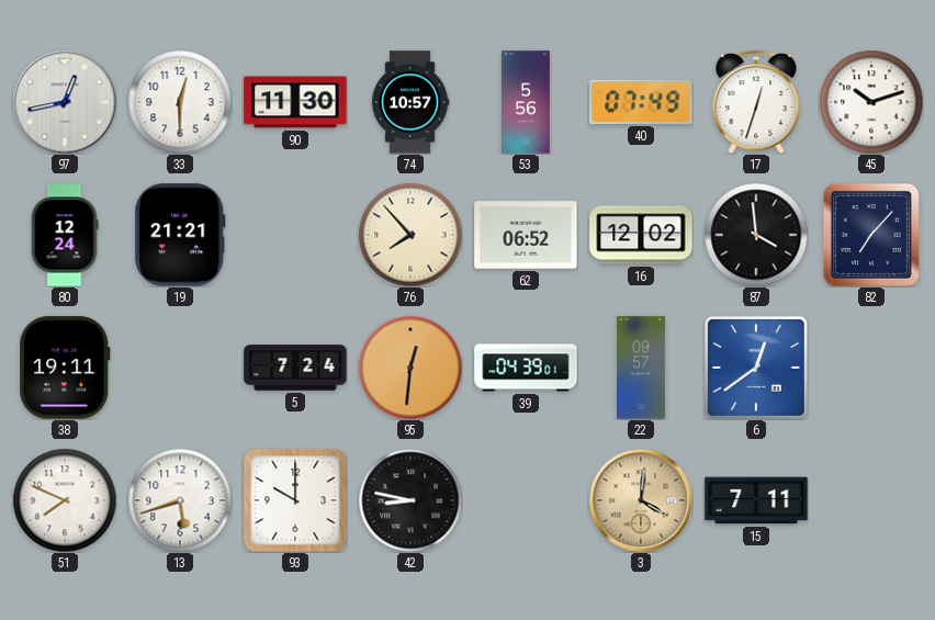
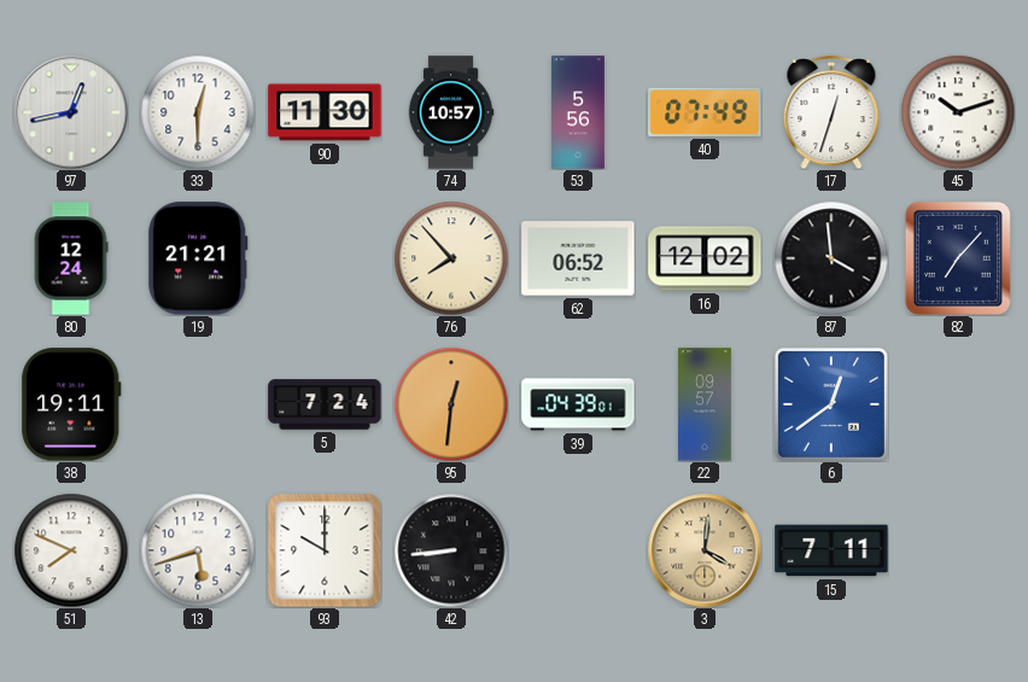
42: 8:47 -> 8:44 (451, 550)
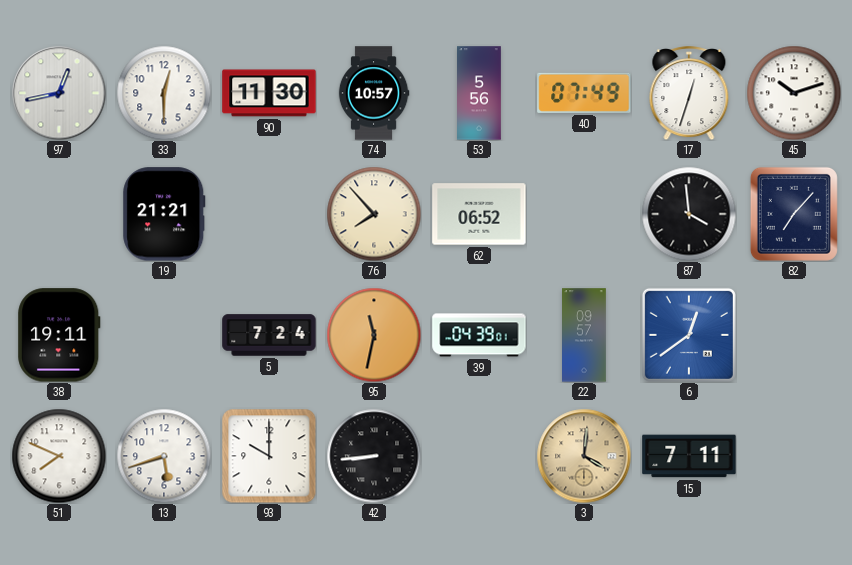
80: 12:24 -> none (71, 258)
16: 12:02 -> none (705, 258)
95: 12:31 -> 11:32 (374, 335)
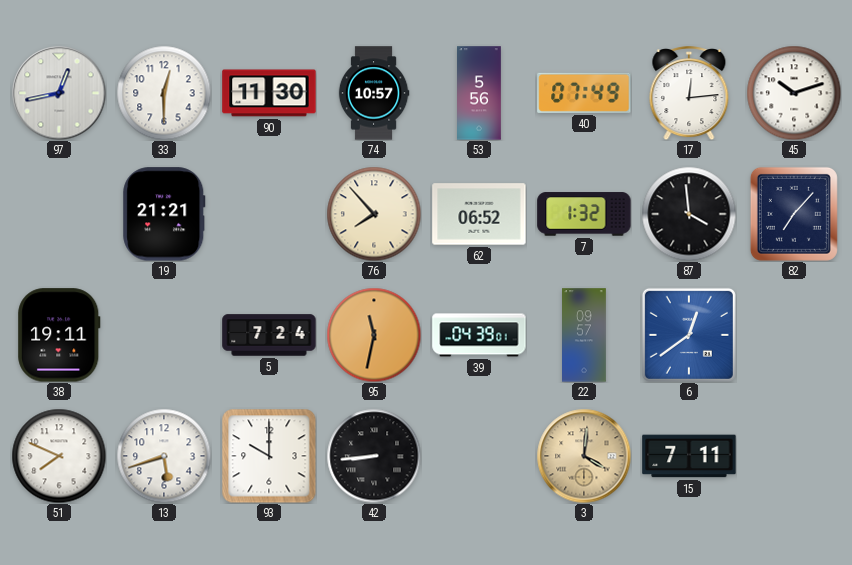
17: 12:33 -> 12:14 (689, 93)
7: none -> 1:32 (584, 214)
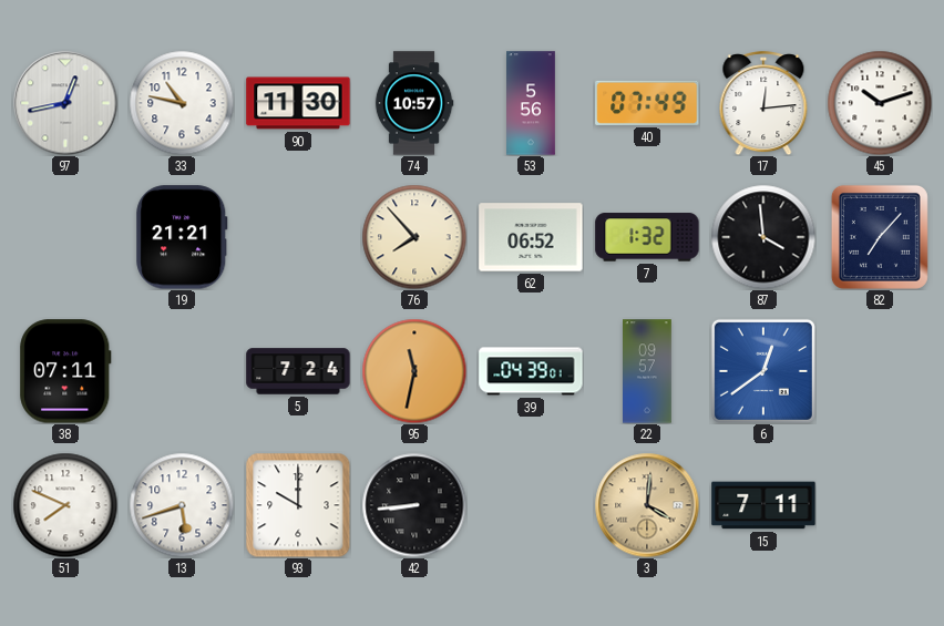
33: 12:30 -> 10:47 (182, 103)
38: 19:11 -> 07:11 (65, 371)
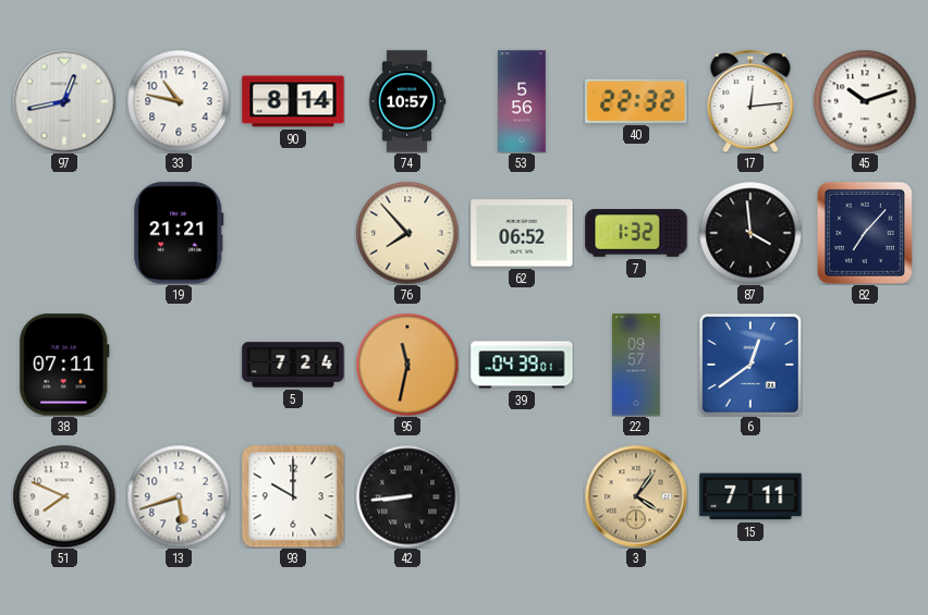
90: 11:30 -> 8:14 (293, 101)
40: 07:49 -> 22:32 (636, 101)
3: 4:01 -> 4:06 (636, 496)
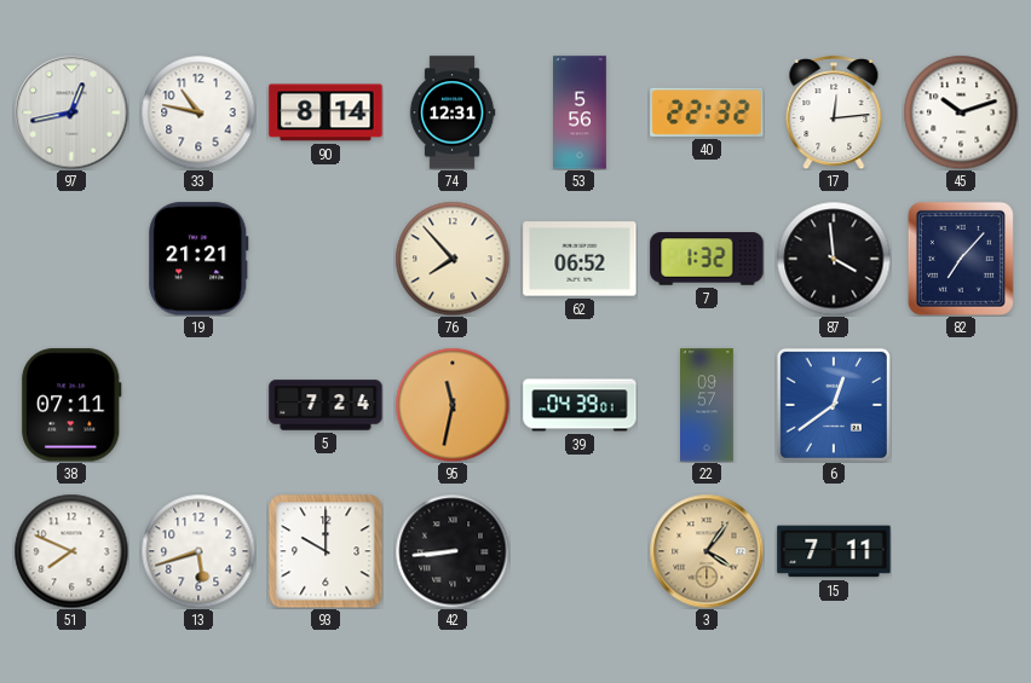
74: 10:57 -> 12:31 (453, 112)
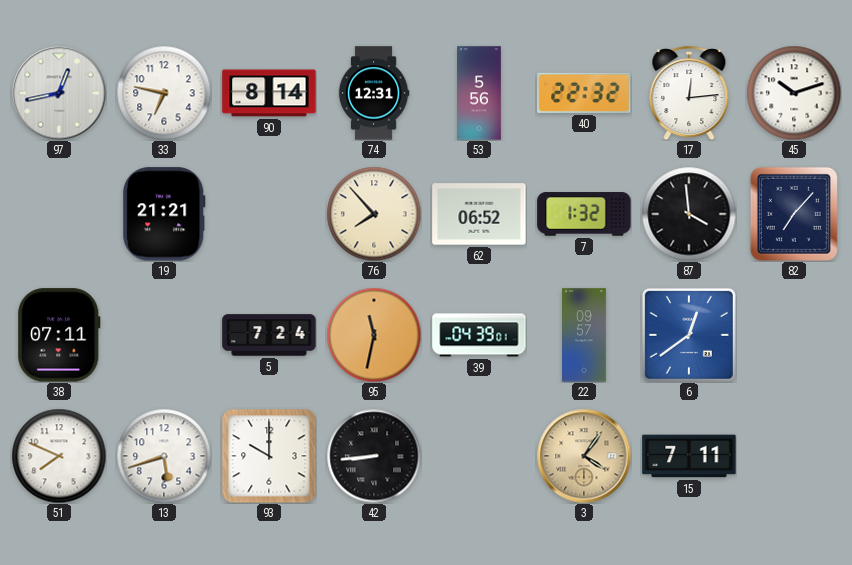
33: 10:47 -> 6:47 (164, 93)
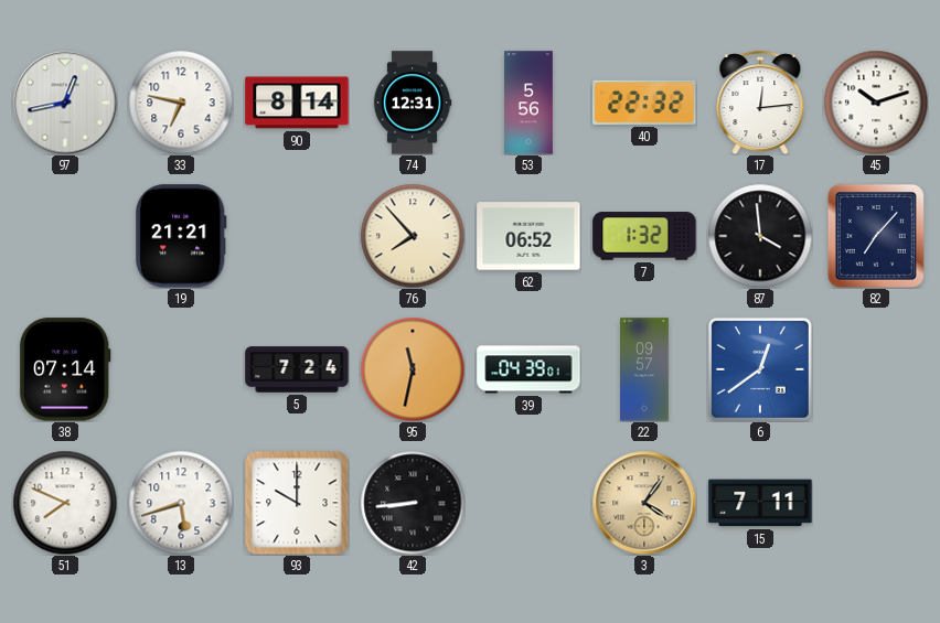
38: 07:11 -> 07:14 (65, 369)
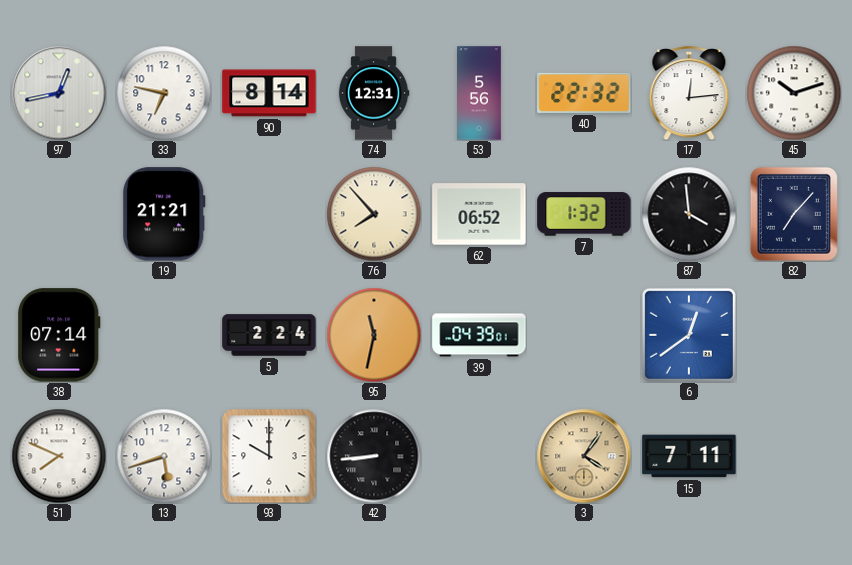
5: 7:24 -> 2:24 (269, 335)
22: 09:57 -> none (644, 369)
